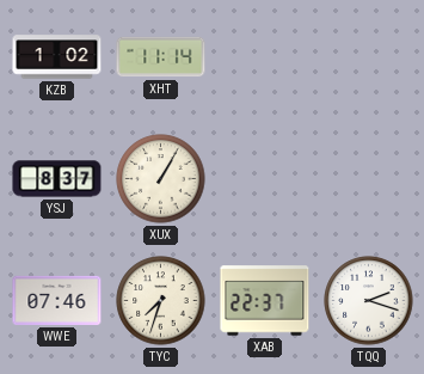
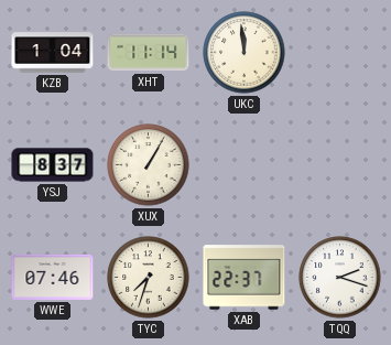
KZB: 1:02 -> 1:04 (53, 53)
UKC: none -> 11:59 (245, 53)
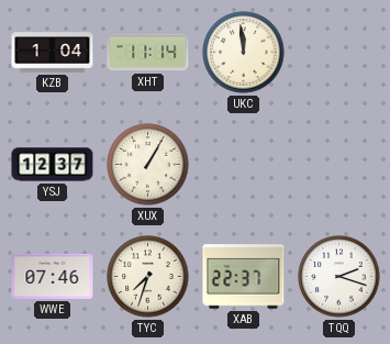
YSJ: 8:37 -> 12:37 (53, 165)
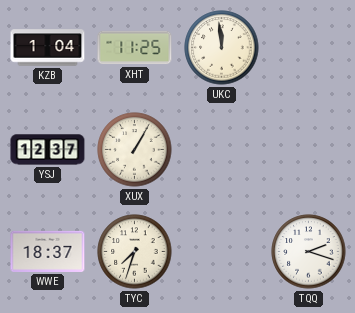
XHT: 11:14 -> 11:25 (135, 48)
WWE: 07:46 -> 18:37 (48, 251)
XAB: 22:37 -> none (244, 277)
